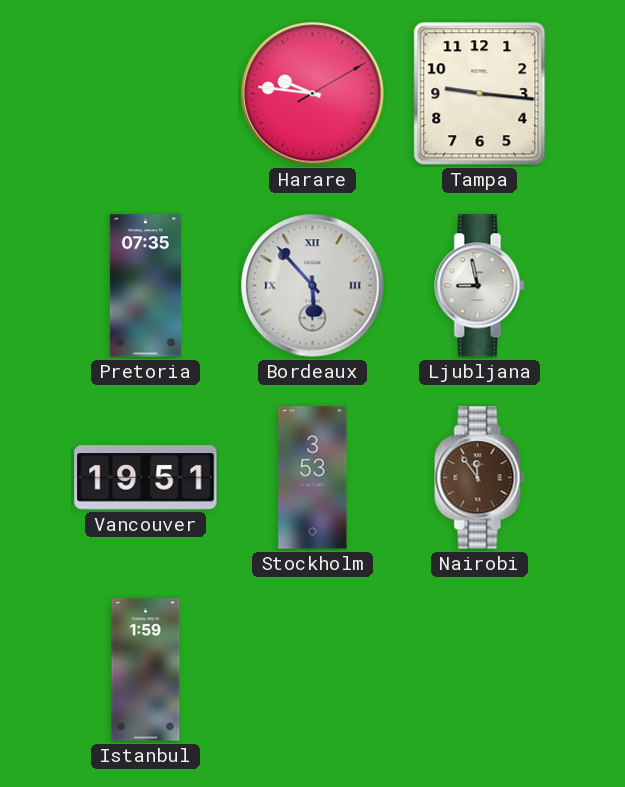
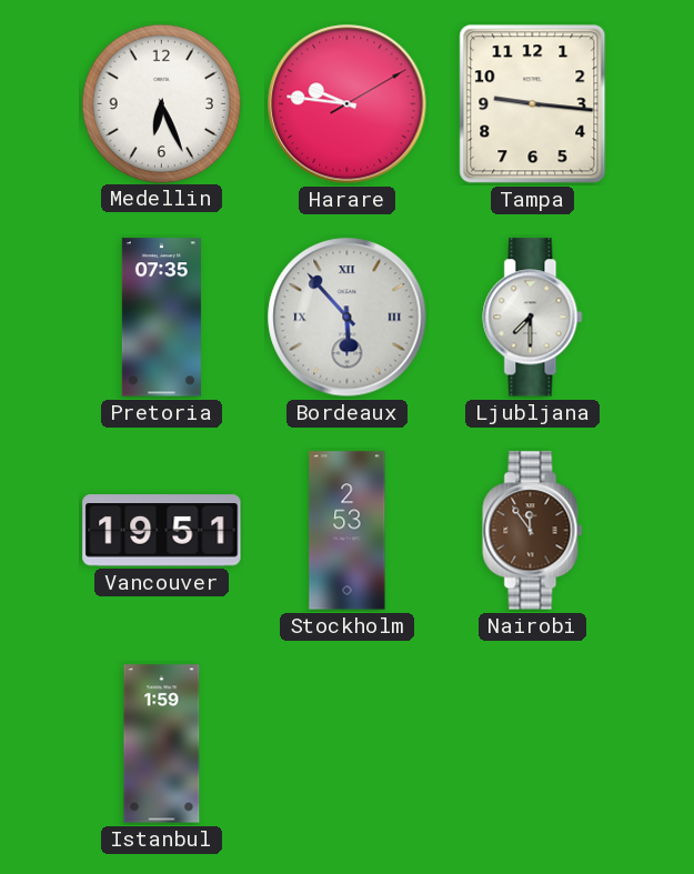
Medellin: none -> 6:26 (161, 103)
Ljubljana: 8:58 -> 7:30 (533, 318)
Stockholm: 3:53 -> 2:53 (348, 531)
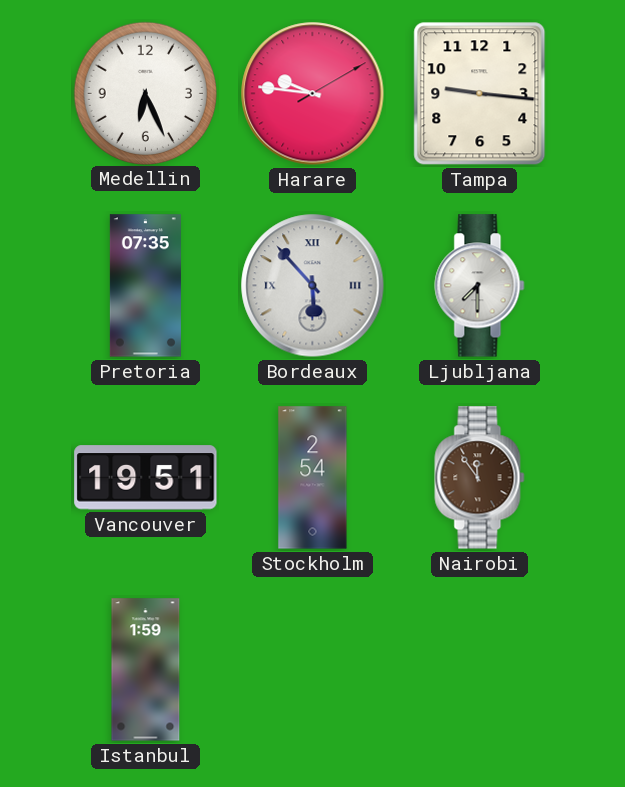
Stockholm: 2:53 -> 2:54 (313, 478)
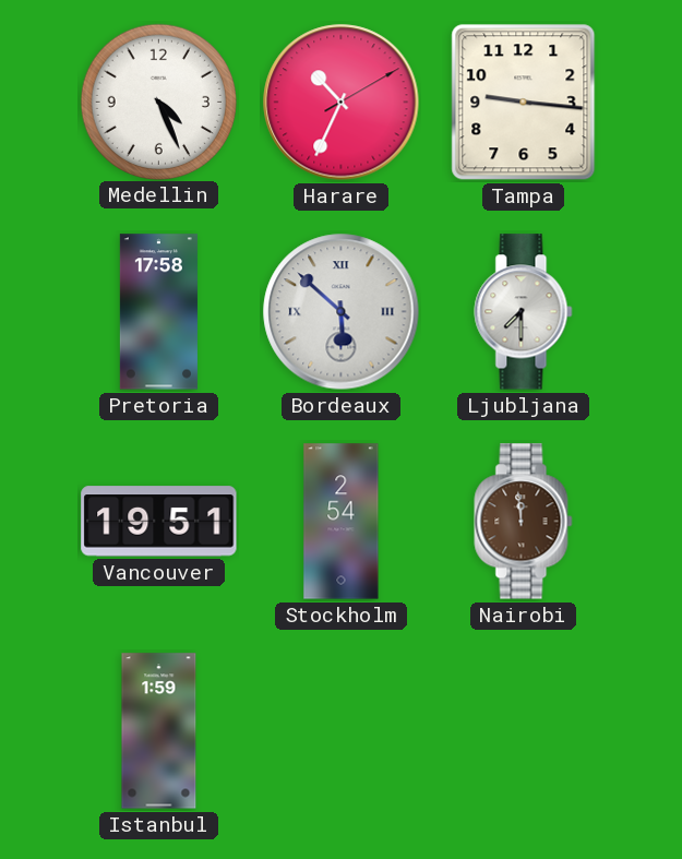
Medellin: 6:26 -> 4:26 (158, 102)
Harare: 9:46 -> 10:34 (342, 103)
Pretoria: 07:35 -> 17:58 (158, 312)
Bordeaux: 5:53 -> 5:52 (342, 312)
Nairobi: 11:54 -> 11:59 (524, 522)
